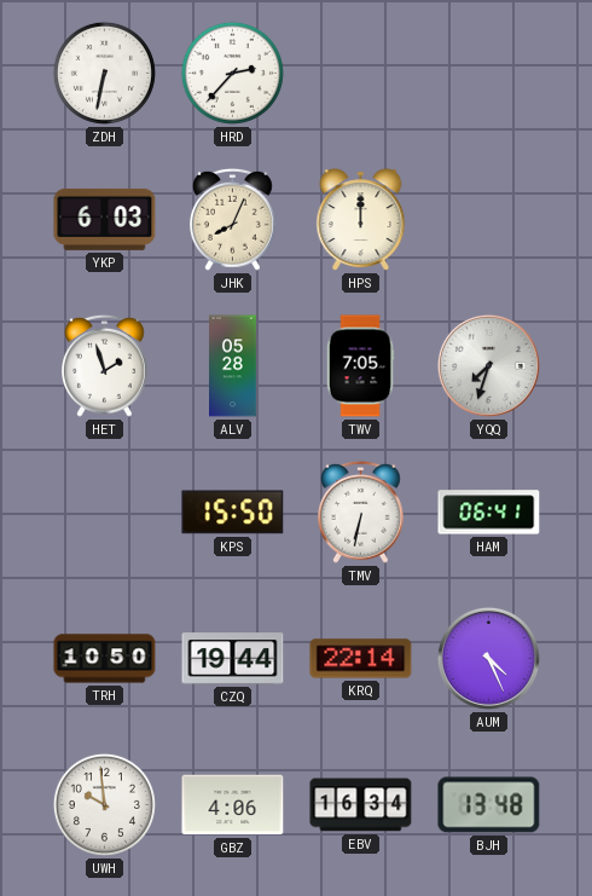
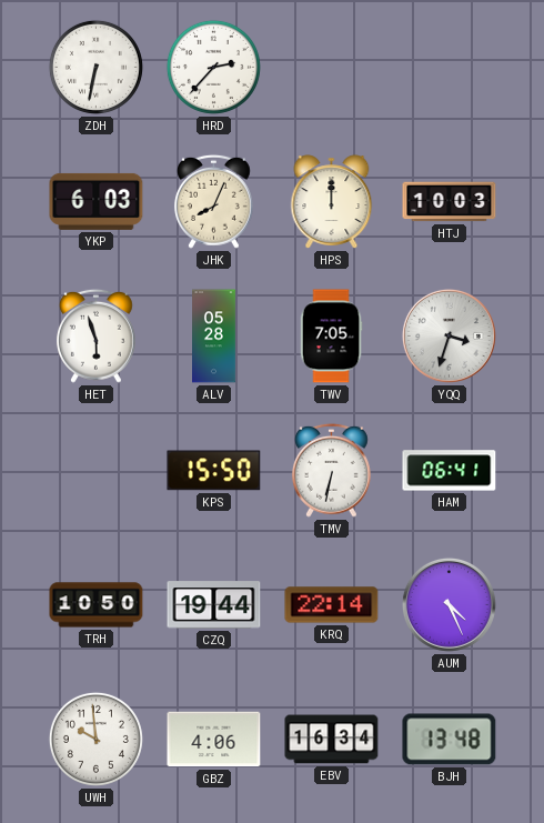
HTJ: none -> 10:03 (450, 202)
HET: 1:57 -> 5:57 (95, 335)
YQQ: 7:33 -> 3:33 (449, 335)
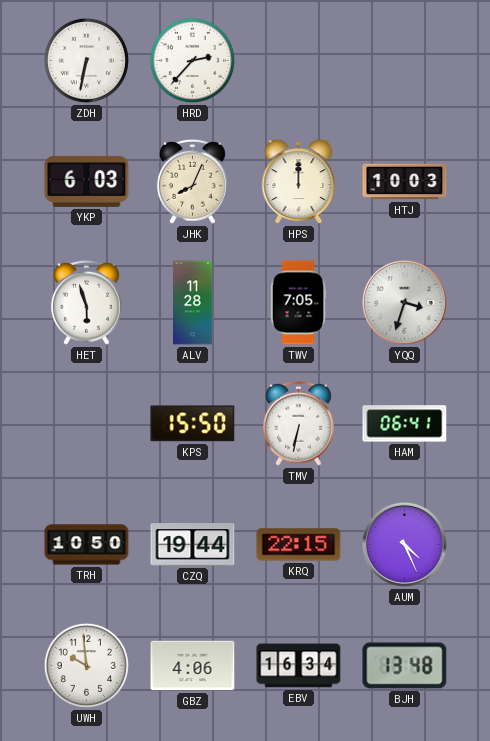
ALV: 05:28 -> 11:28 (193, 303)
KRQ: 22:14 -> 22:15 (299, 545)
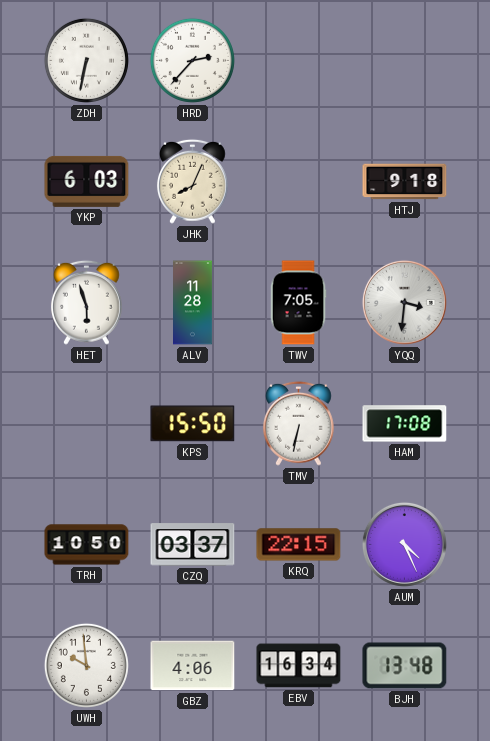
HPS: 12:00 -> none (299, 182)
HTJ: 10:03 -> 9:18 (405, 182)
YQQ: 3:33 -> 3:31 (404, 302)
HAM: 06:41 -> 17:08 (405, 424)
CZQ: 19:44 -> 03:37 (193, 545)
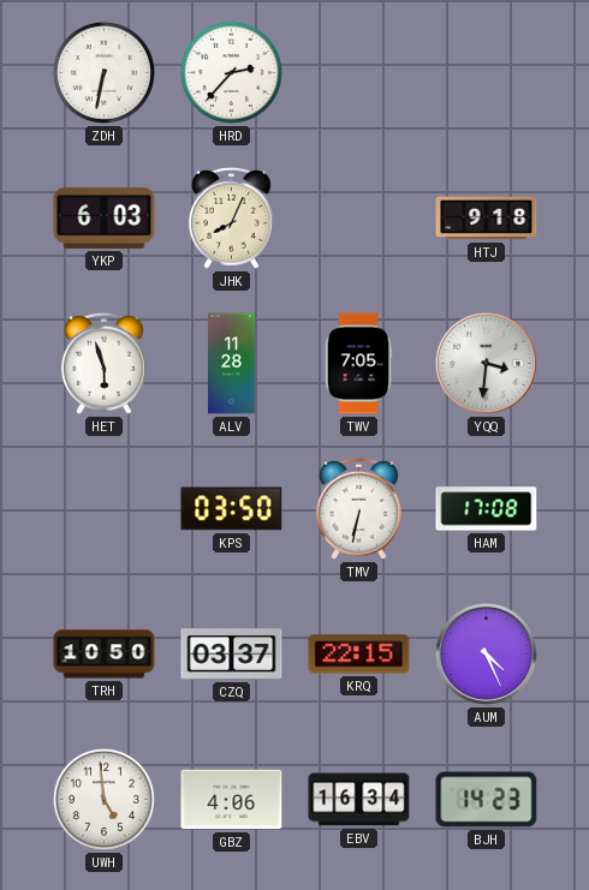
KPS: 15:50 -> 03:50 (232, 509)
UWH: 9:59 -> 4:59 (103, 799)
BJH: 13:48 -> 14:23 (487, 800)
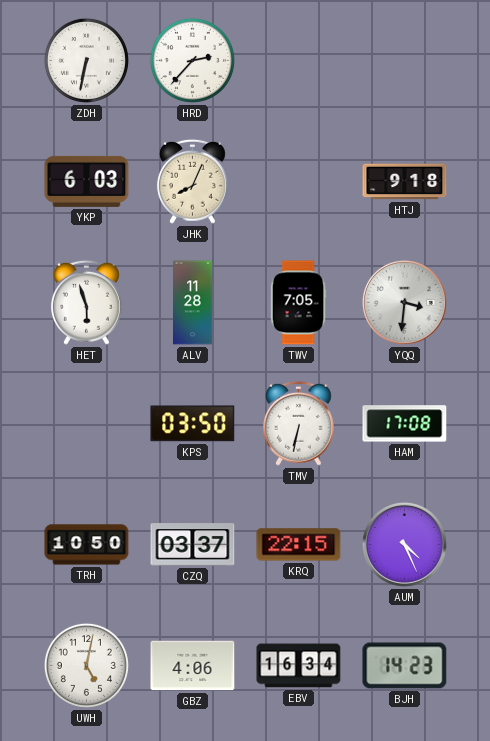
UWH: 4:59 -> 5:02 (86, 665)
